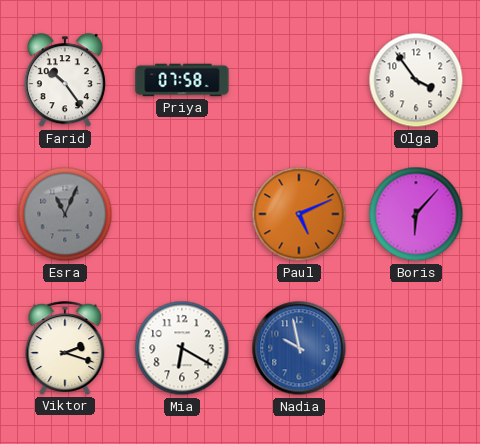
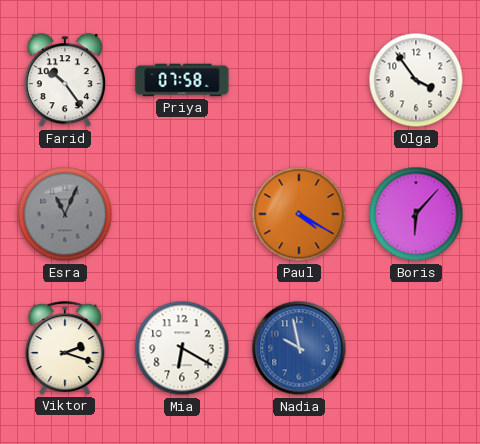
Paul: 5:11 -> 4:20 (299, 214)
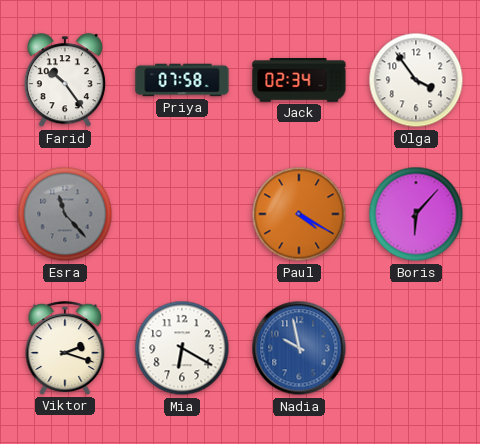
Jack: none -> 02:34 (299, 80)
Esra: 11:04 -> 11:23 (65, 214)
